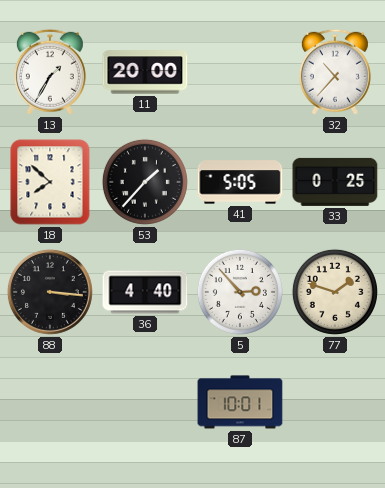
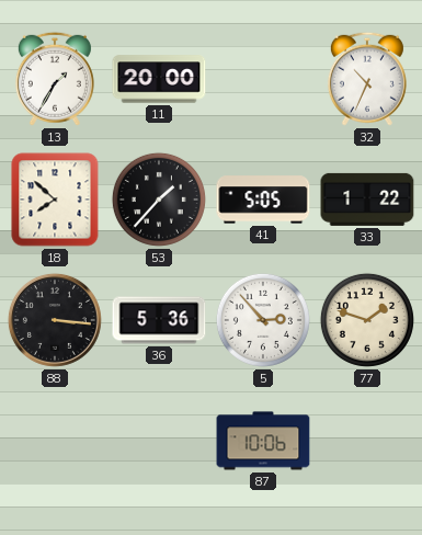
32: 10:37 -> 10:34 (367, 79)
33: 0:25 -> 1:22 (367, 200)
36: 4:40 -> 5:36 (159, 320)
87: 10:01 -> 10:06 (263, 441)
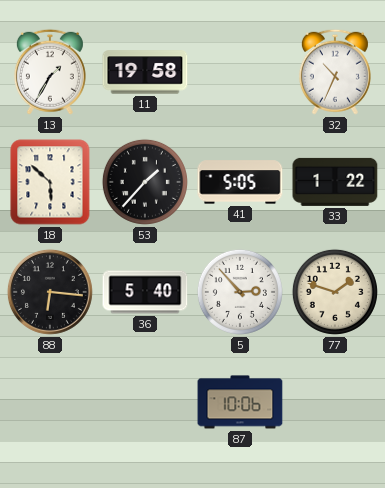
11: 20:00 -> 19:58 (145, 72)
18: 7:52 -> 5:52 (50, 182)
88: 3:16 -> 6:16 (50, 292)
36: 5:36 -> 5:40 (145, 292)
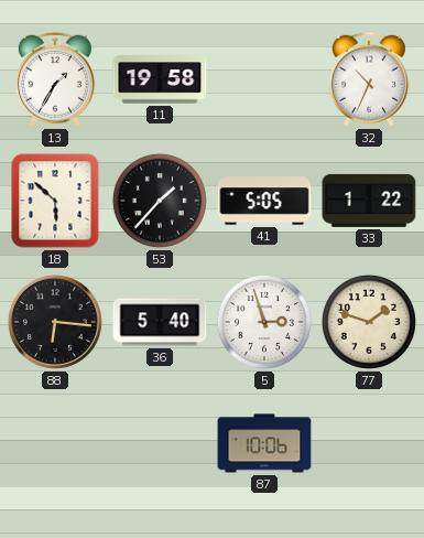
5: 2:53 -> 2:57 (264, 322)
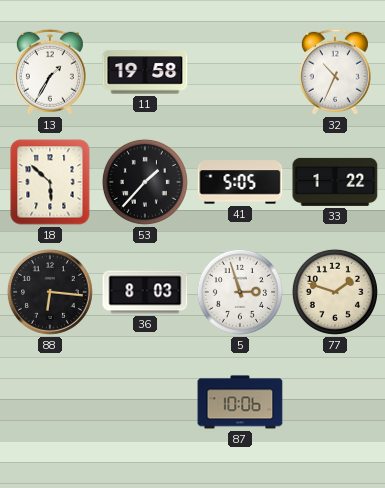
36: 5:40 -> 8:03 (145, 292)
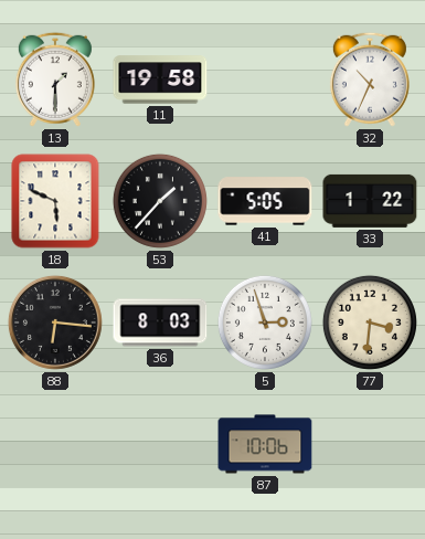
13: 1:35 -> 1:30 (55, 80)
18: 5:52 -> 5:49 (55, 201)
77: 1:48 -> 3:31 (370, 323)
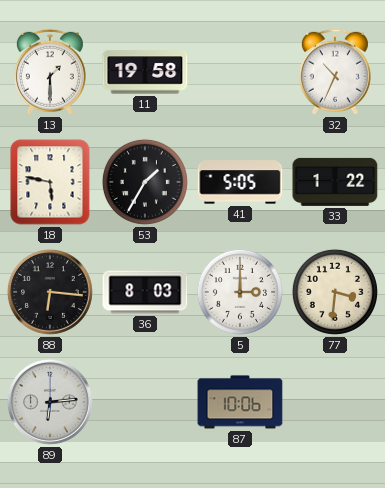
18: 5:49 -> 5:47 (50, 182)
53: 1:37 -> 1:35 (145, 182)
5: 2:57 -> 3:00 (240, 292)
89: none -> 6:14 (50, 402)
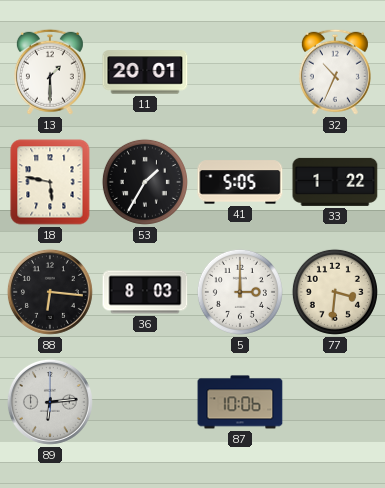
11: 19:58 -> 20:01 (145, 72)
